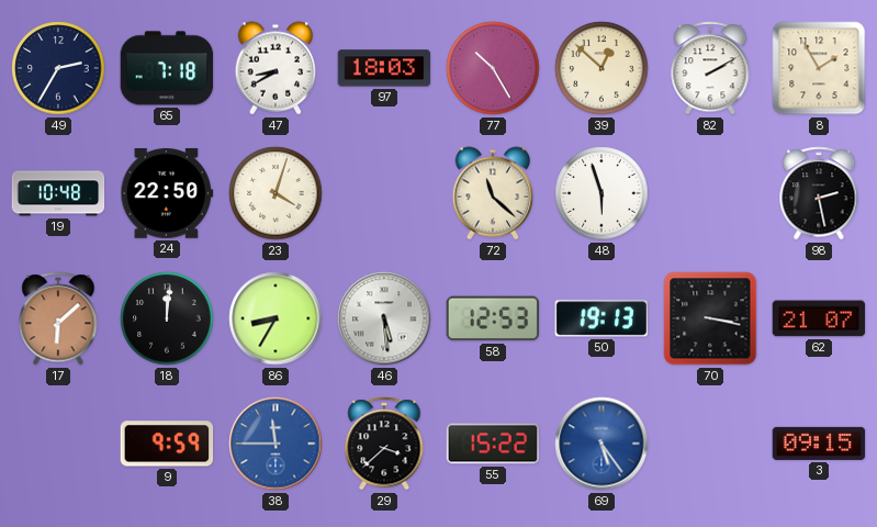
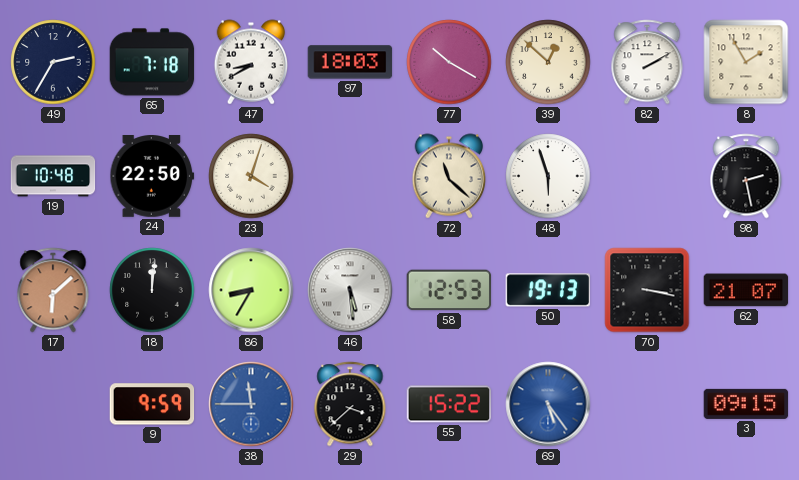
77: 10:25 -> 10:20 (449, 62)
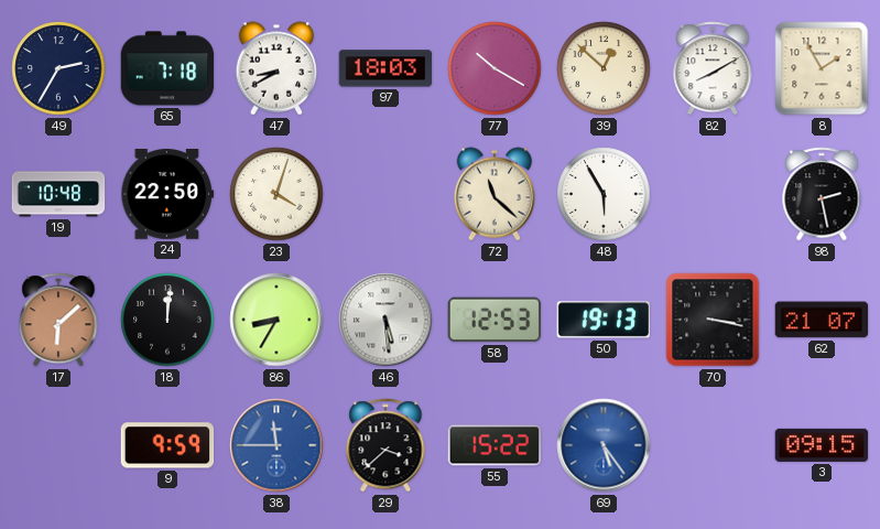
82: 2:10 -> 8:10 (713, 68)
48: 5:57 -> 5:55 (604, 194)
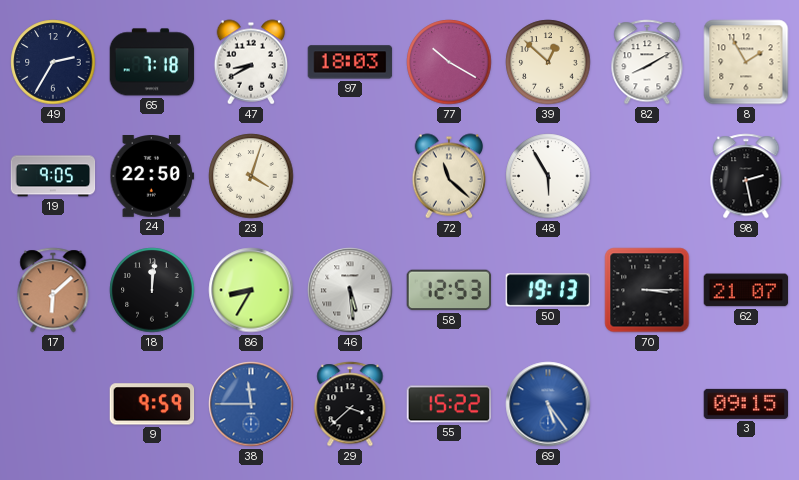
19: 10:48 -> 9:05 (53, 176)
70: 3:17 -> 3:15 (647, 290)
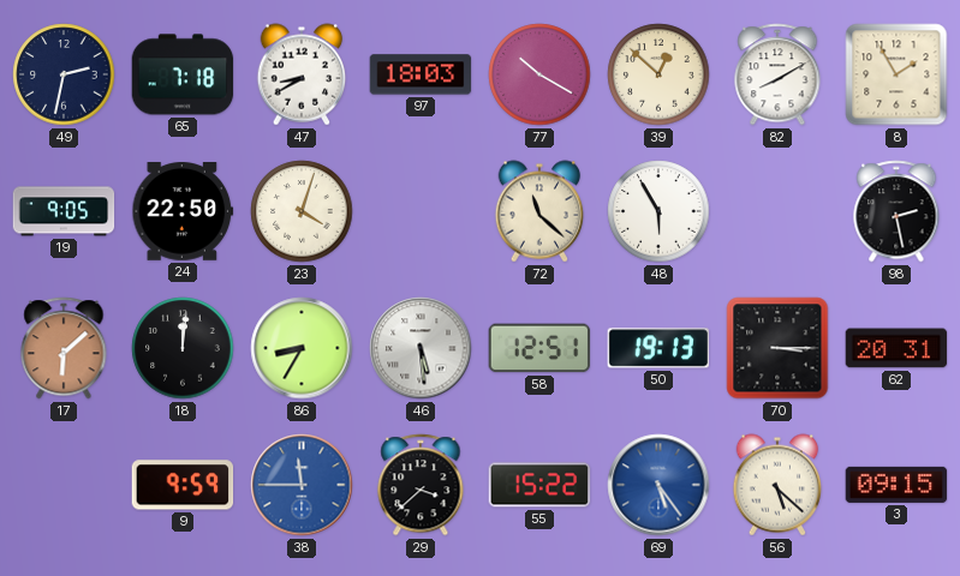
49: 2:35 -> 2:32 (64, 74)
58: 12:53 -> 12:51 (539, 348)
62: 21:07 -> 20:31 (896, 348)
56: none -> 5:22 (777, 485)
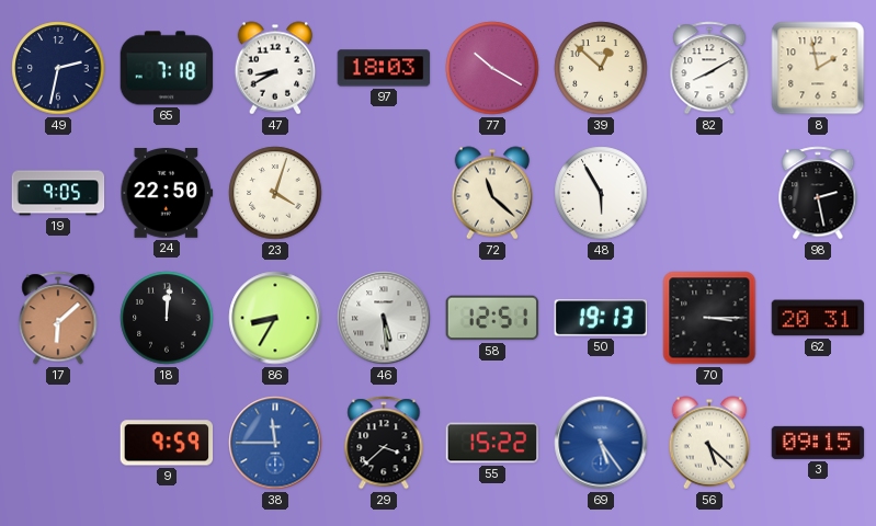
8: 1:55 -> 1:58 (818, 68)
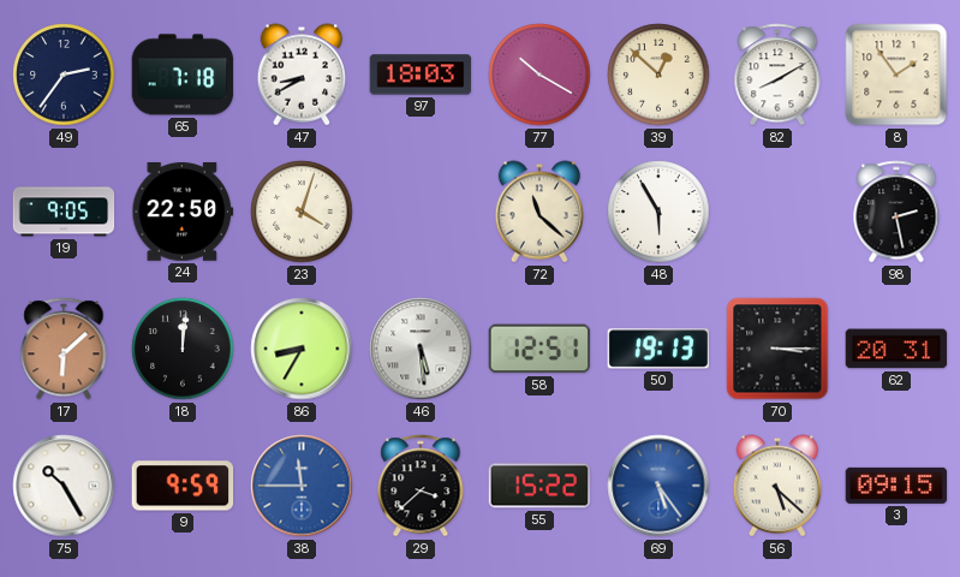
49: 2:32 -> 2:36 (64, 75)
8: 1:58 -> 1:54 (896, 75)
75: none -> 10:25 (64, 486)
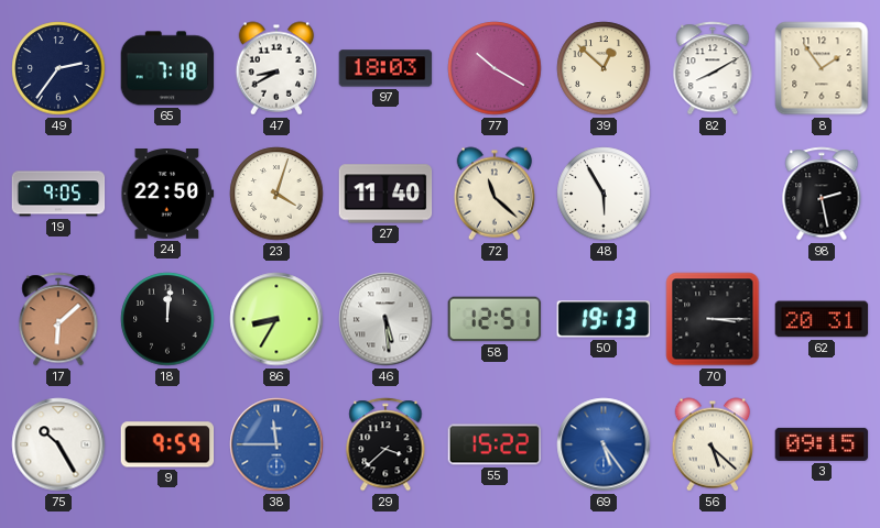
27: none -> 11:40 (385, 194)
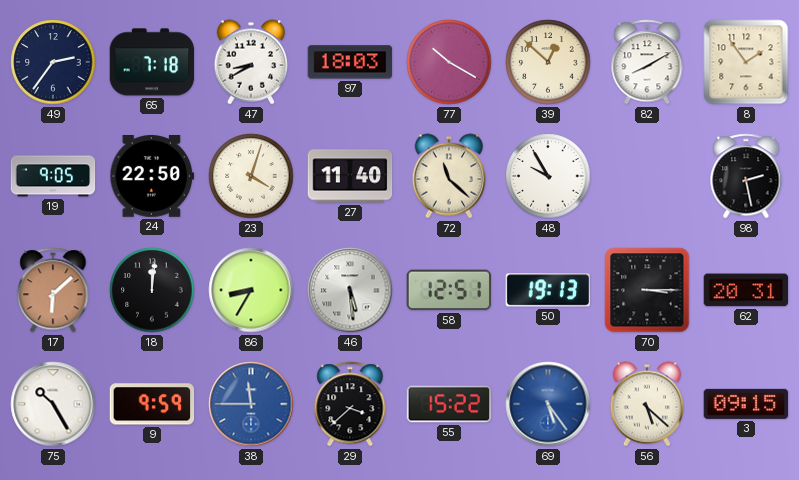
48: 5:55 -> 9:55 (548, 176)
